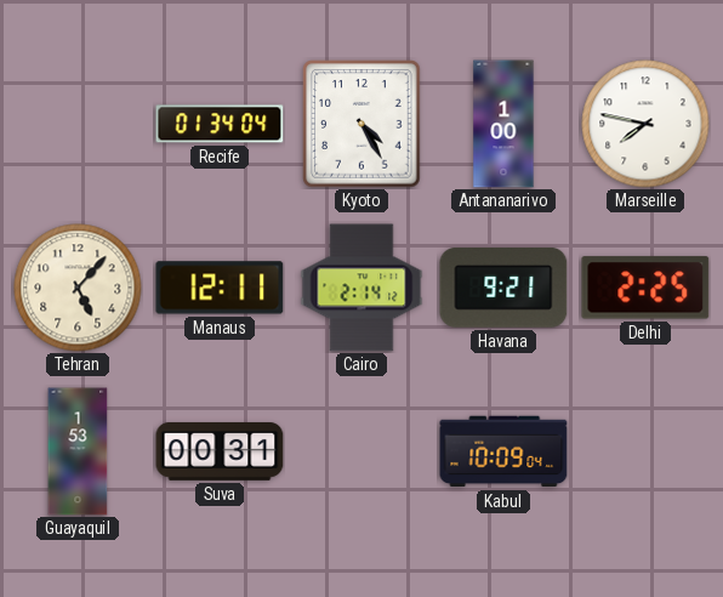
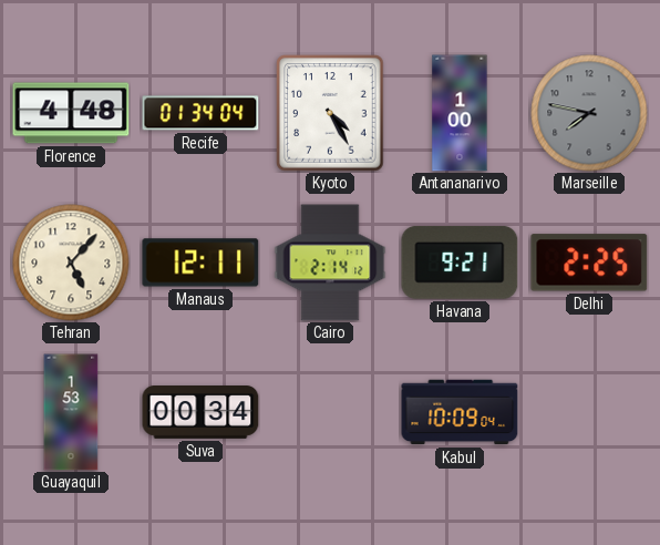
Florence: none -> 4:48 (71, 113)
Marseille dial: white -> grey (589, 113)
Suva: 00:31 -> 00:34 (200, 413)
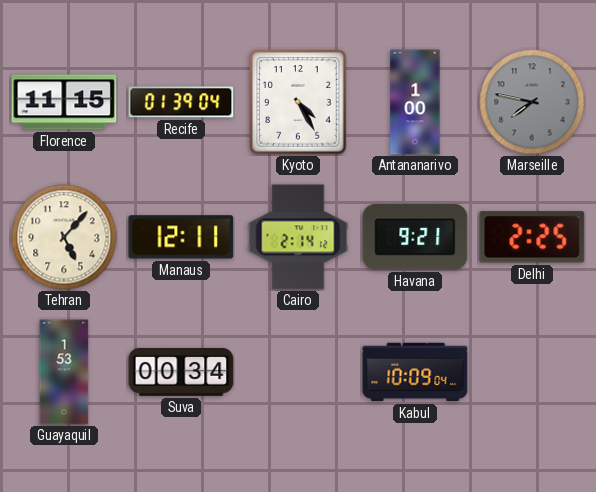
Florence: 4:48 -> 11:15 (64, 102)
Recife: 01:34 -> 01:39 (181, 102)
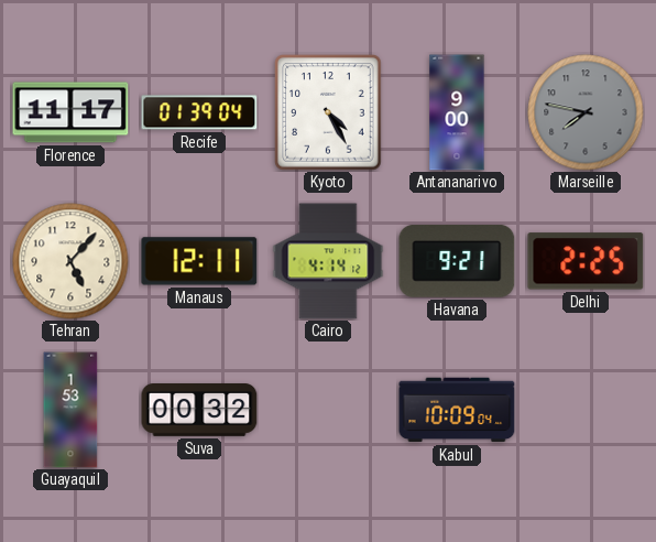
Florence: 11:15 -> 11:17 (70, 112)
Antananarivo: 1:00 -> 9:00 (457, 112)
Cairo: 2:14 -> 4:14 (328, 261)
Suva: 00:34 -> 00:32 (199, 411)
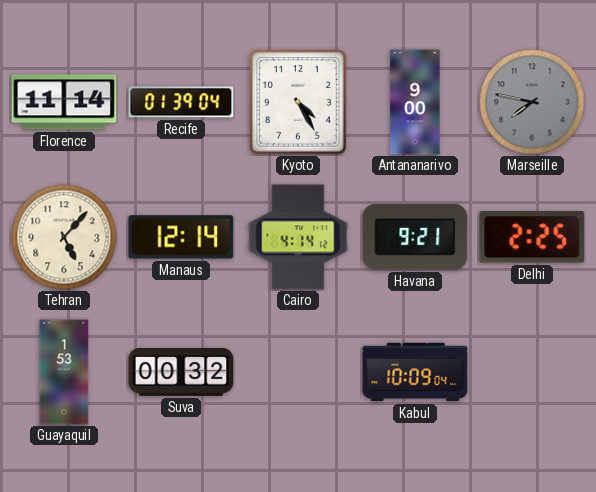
Florence: 11:17 -> 11:14 (64, 102)
Manaus: 12:11 -> 12:14 (181, 237)
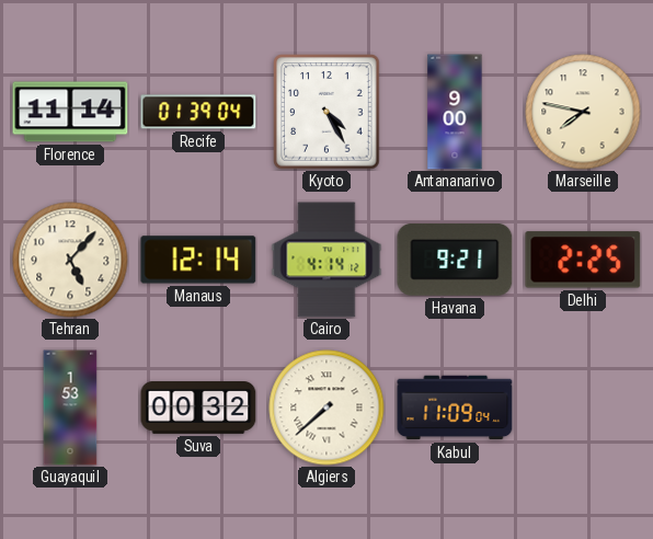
Marseille dial: grey -> cream (583, 112)
Algiers: none -> 7:38 (326, 408)
Kabul: 10:09 -> 11:09 (455, 408)
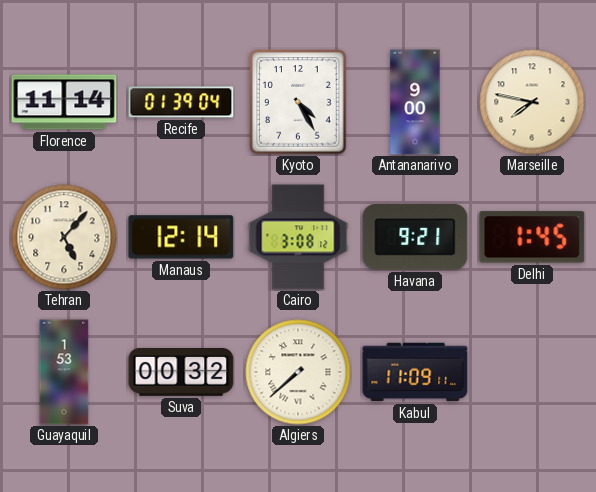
Cairo: 4:14 -> 3:08 (298, 237)
Delhi: 2:25 -> 1:45 (532, 237)
Kabul: 11:09:04 -> 11:09:11 (415, 372)
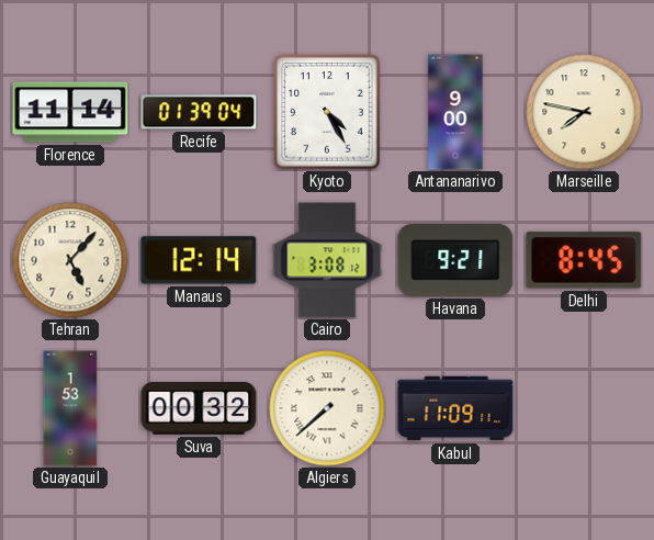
Delhi: 1:45 -> 8:45 (584, 260)
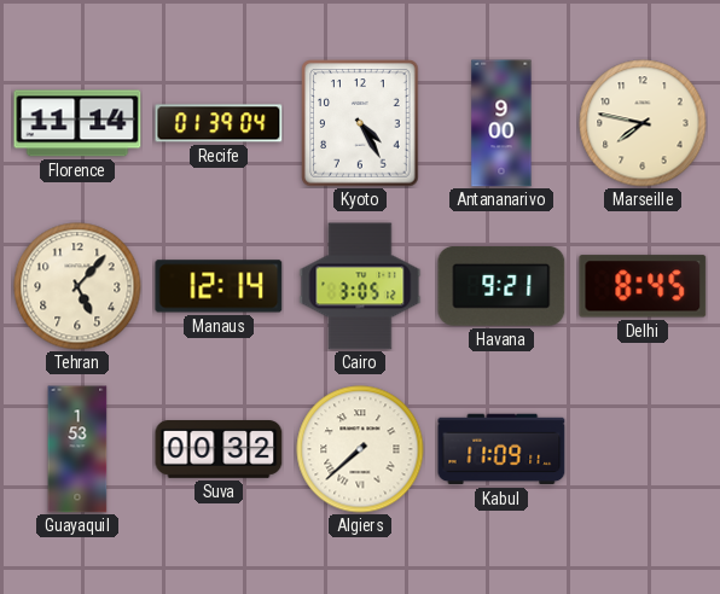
Cairo: 3:08 -> 3:05 (360, 286)
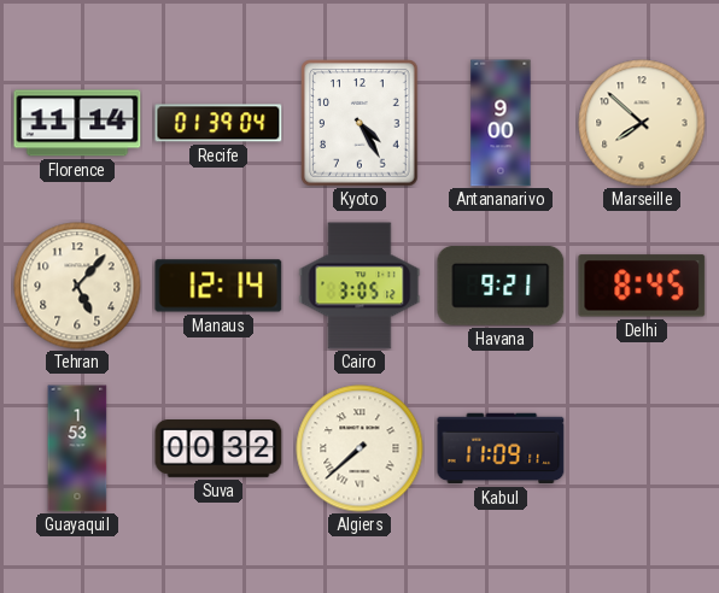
Marseille: 7:47 -> 7:52 (642, 123)
